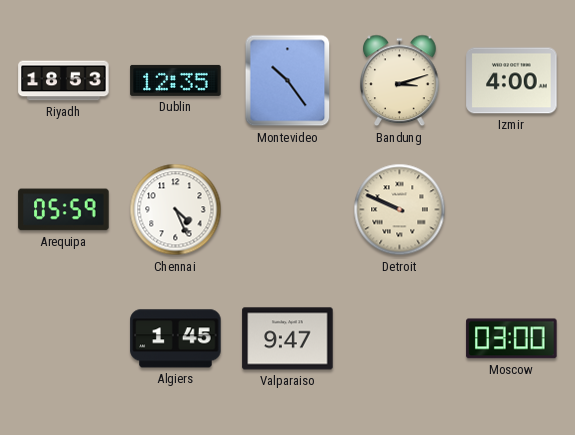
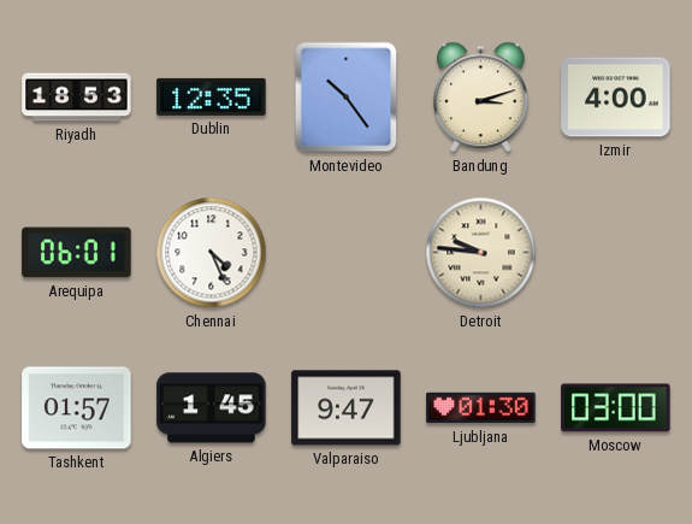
Arequipa: 05:59 -> 06:01 (77, 253)
Detroit: 9:49 -> 9:46 (481, 253)
Tashkent: none -> 01:57 (77, 408)
Ljubljana: none -> 01:30 (481, 408)
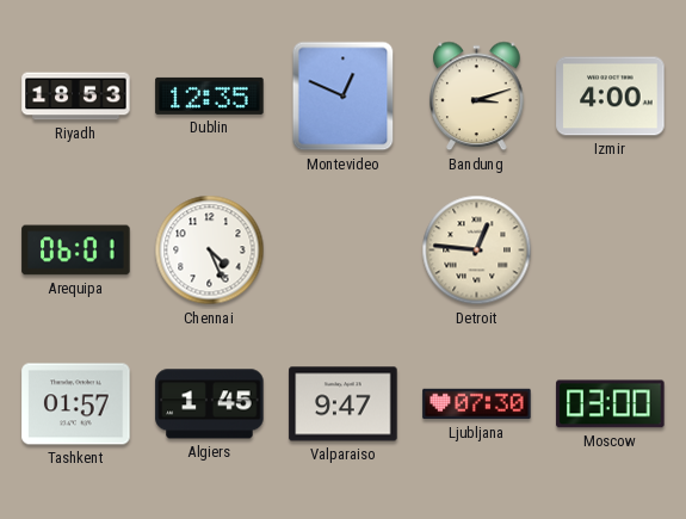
Montevideo: 10:24 -> 12:49 (344, 97)
Detroit: 9:46 -> 12:46 (477, 251)
Ljubljana: 01:30 -> 07:30 (477, 404)
